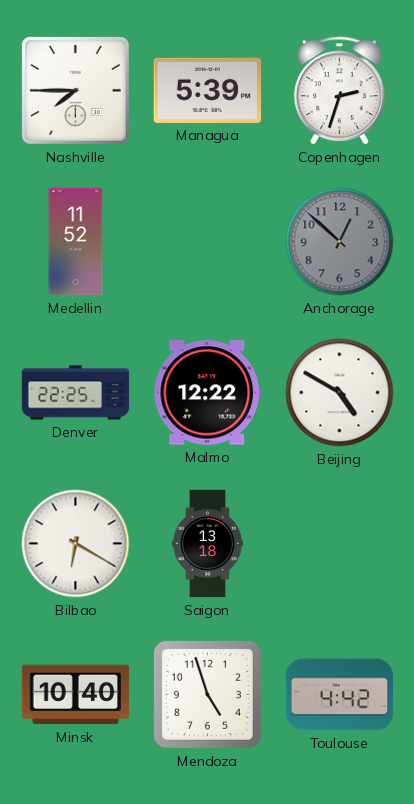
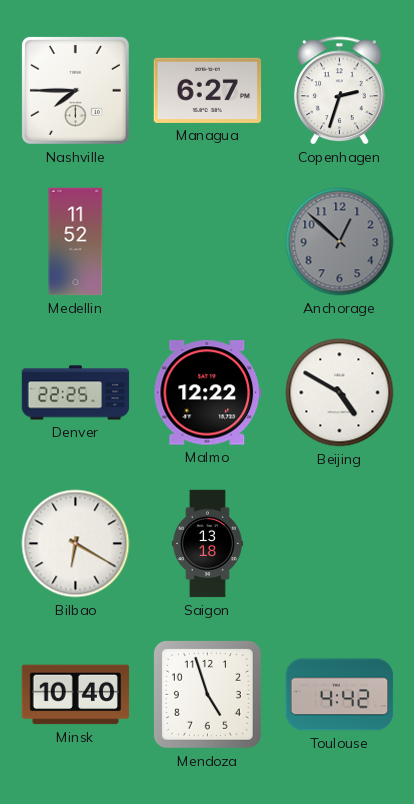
Managua: 5:39 -> 6:27 (208, 90)
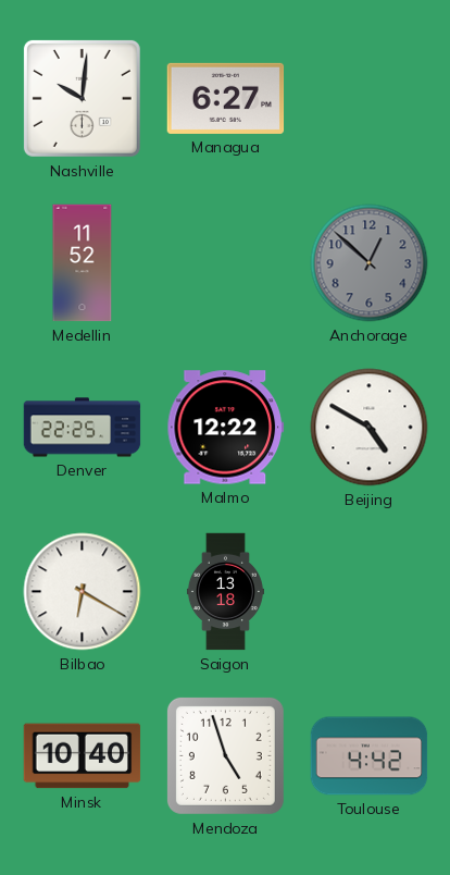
Nashville: 7:45 -> 10:01 (82, 98)
Copenhagen: 2:33 -> none (339, 91)
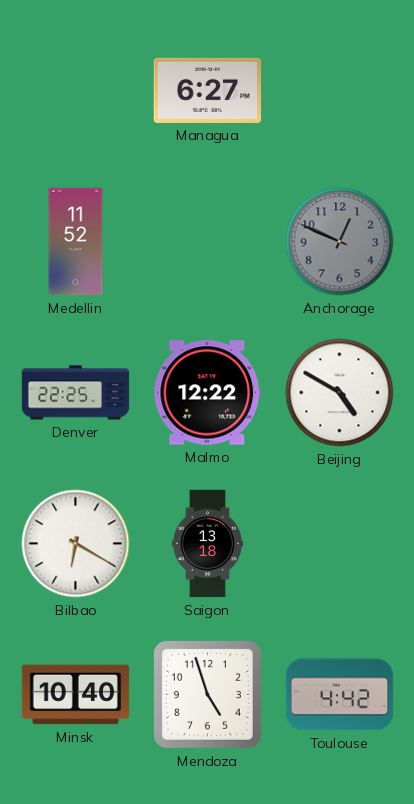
Nashville: 10:01 -> none (82, 98)
Anchorage: 12:52 -> 12:49 (340, 242)
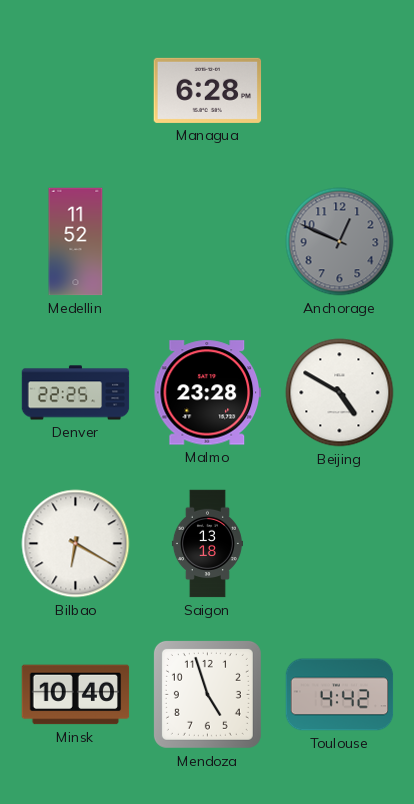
Managua: 6:27 -> 6:28 (208, 90)
Malmo: 12:22 -> 23:28 (208, 393)
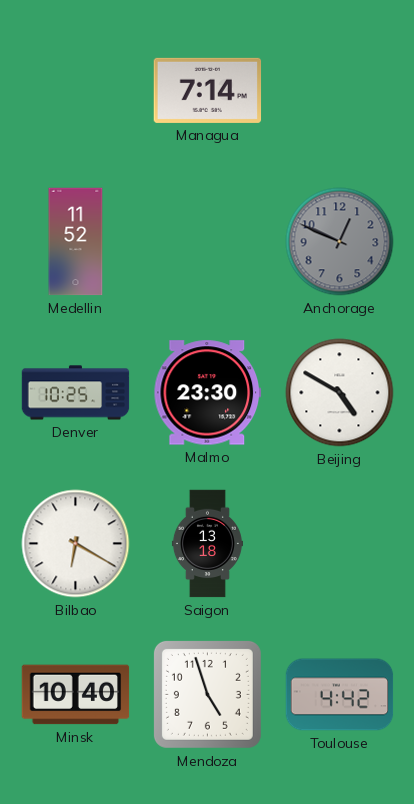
Managua: 6:28 -> 7:14 (208, 90)
Denver: 22:25 -> 10:25 (76, 393)
Malmo: 23:28 -> 23:30 (208, 393)
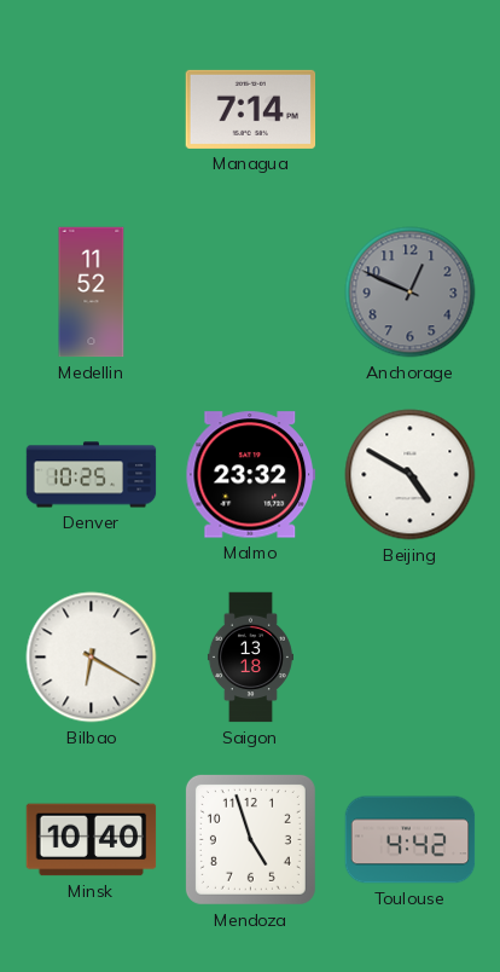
Malmo: 23:30 -> 23:32 (251, 475)
